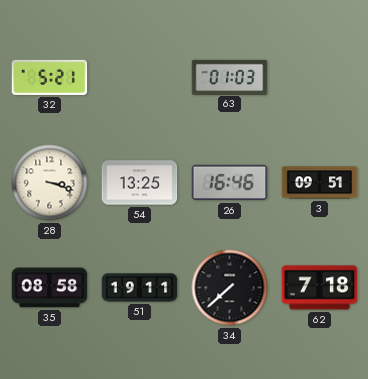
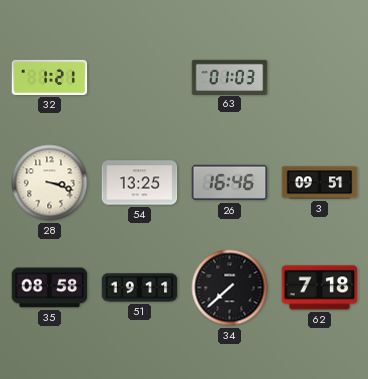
32: 5:21 -> 1:21 (50, 77)
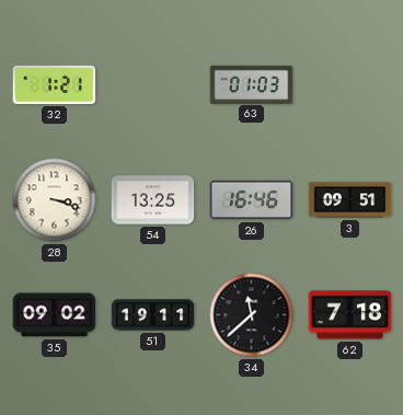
35: 08:58 -> 09:02 (55, 315)
34: 7:38 -> 11:38 (252, 315)
